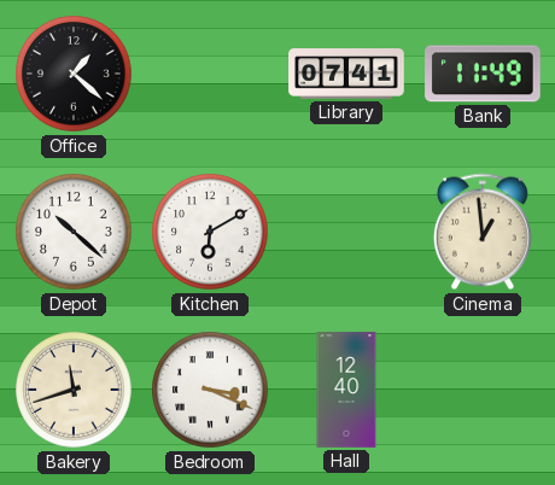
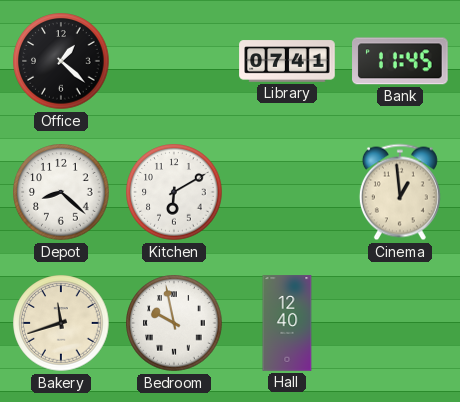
Bank: 11:49 -> 11:45 (400, 61)
Depot: 10:22 -> 8:22 (61, 192)
Bedroom: 3:19 -> 9:58 (174, 323)
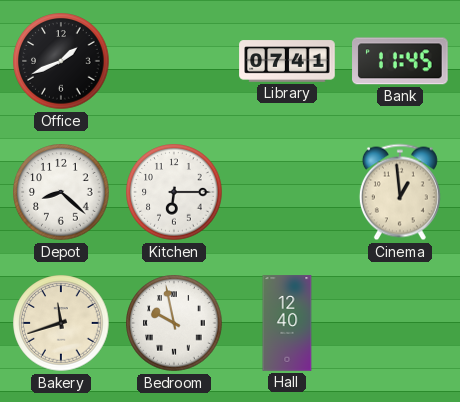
Office: 1:22 -> 1:41 (61, 61)
Kitchen: 6:10 -> 6:15 (174, 192)
